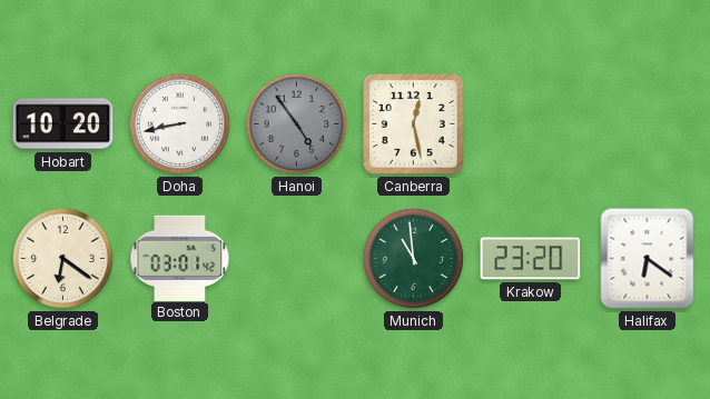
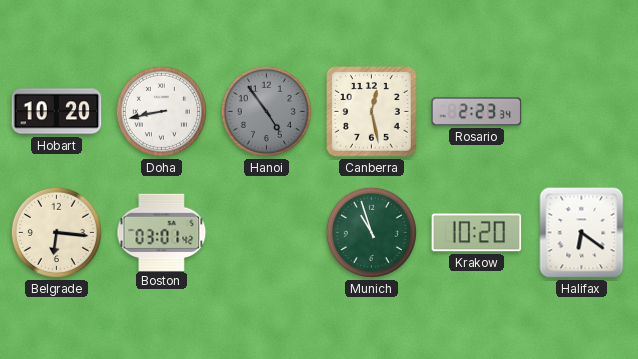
Rosario: none -> 2:23 (477, 112)
Belgrade: 6:21 -> 6:16 (56, 232)
Munich: 10:59 -> 10:57 (371, 232)
Krakow: 23:20 -> 10:20 (477, 233)
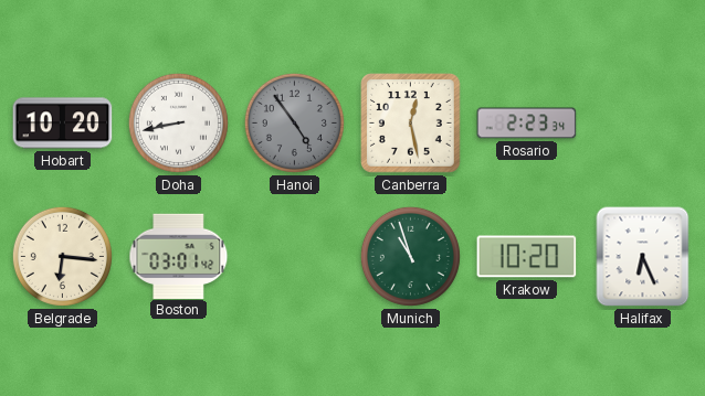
Halifax: 6:21 -> 6:26 (643, 257)
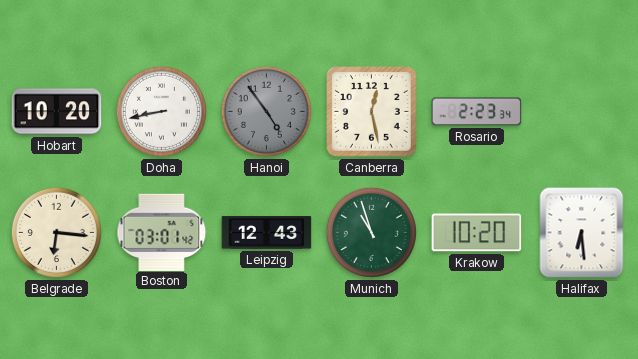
Leipzig: none -> 12:43 (267, 233)
Halifax: 6:26 -> 6:29 (582, 233)
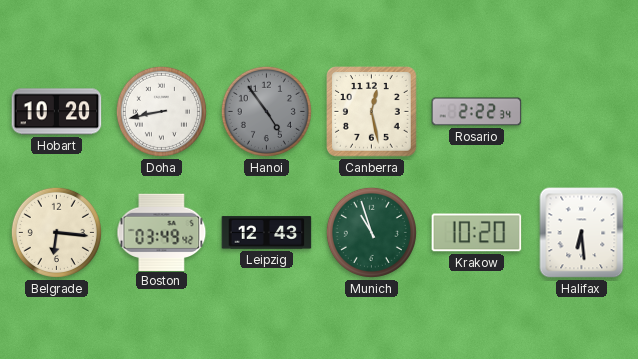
Rosario: 2:23 -> 2:22 (477, 112)
Boston: 03:01 -> 03:49 (162, 232)
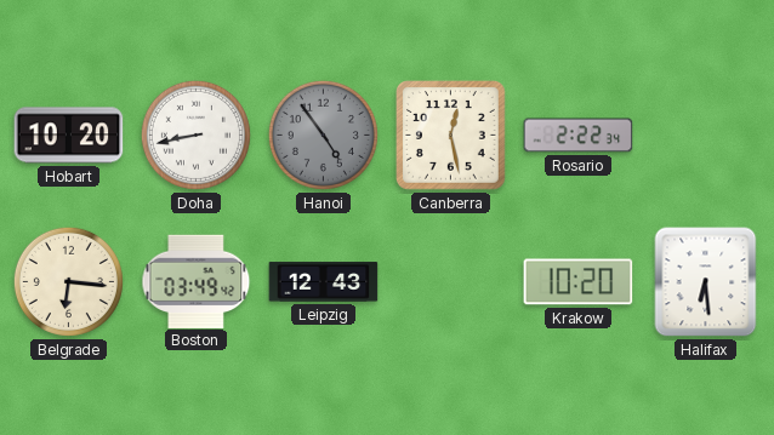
Munich: 10:57 -> none (371, 232)
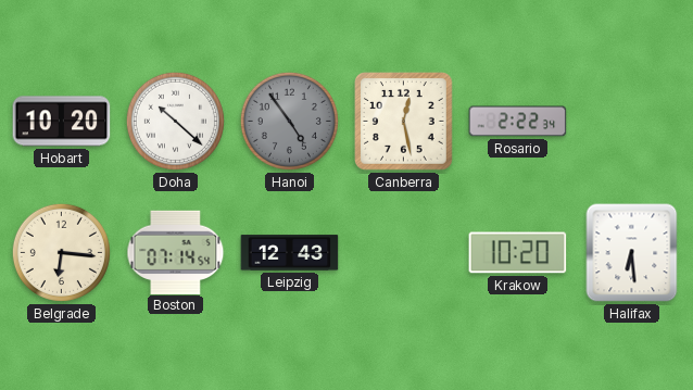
Doha: 8:43 -> 10:22 (175, 121)
Boston: 03:49 -> 07:14 (176, 252)
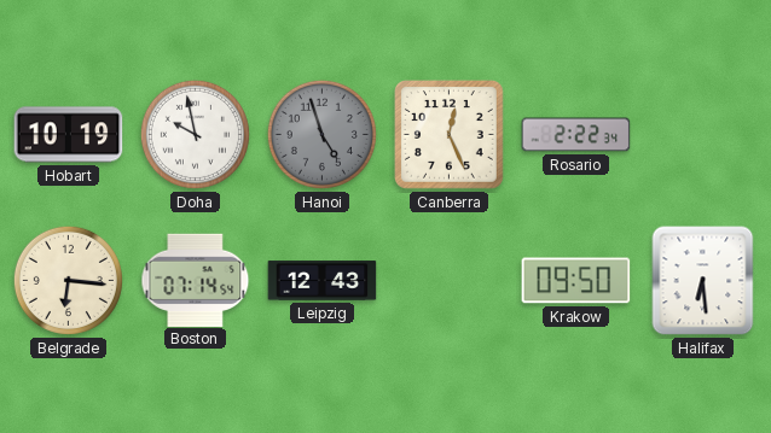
Hobart: 10:20 -> 10:19 (69, 135)
Doha: 10:22 -> 9:58 (195, 134)
Hanoi: 4:54 -> 4:57 (321, 134)
Canberra: 12:28 -> 12:26 (450, 135)
Krakow: 10:20 -> 09:50 (576, 281)
